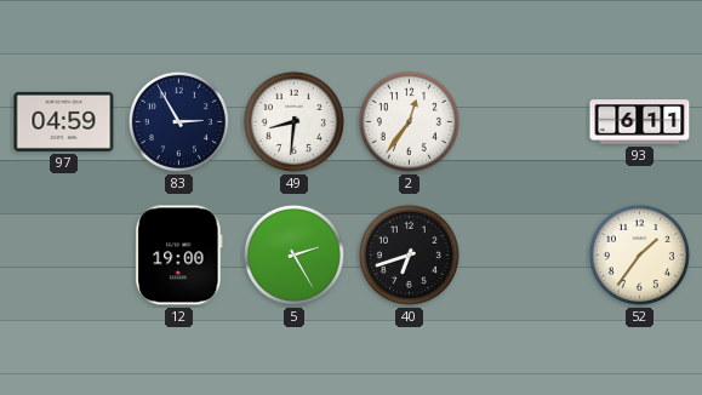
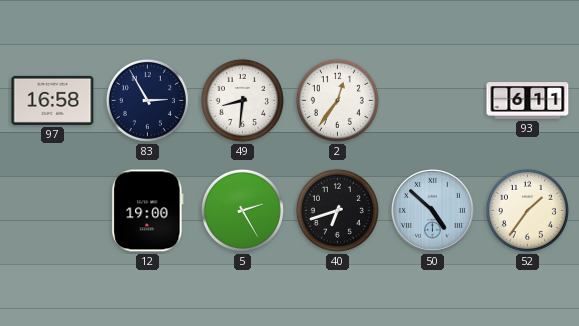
97: 04:59 -> 16:58 (53, 100)
50: none -> 4:52 (433, 211)
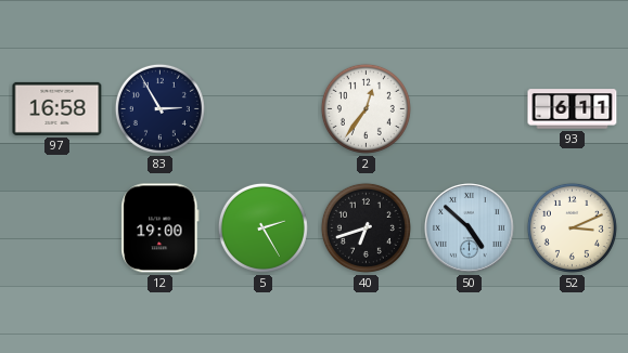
49: 8:31 -> none (242, 100)
52: 1:36 -> 3:11 (572, 227)
